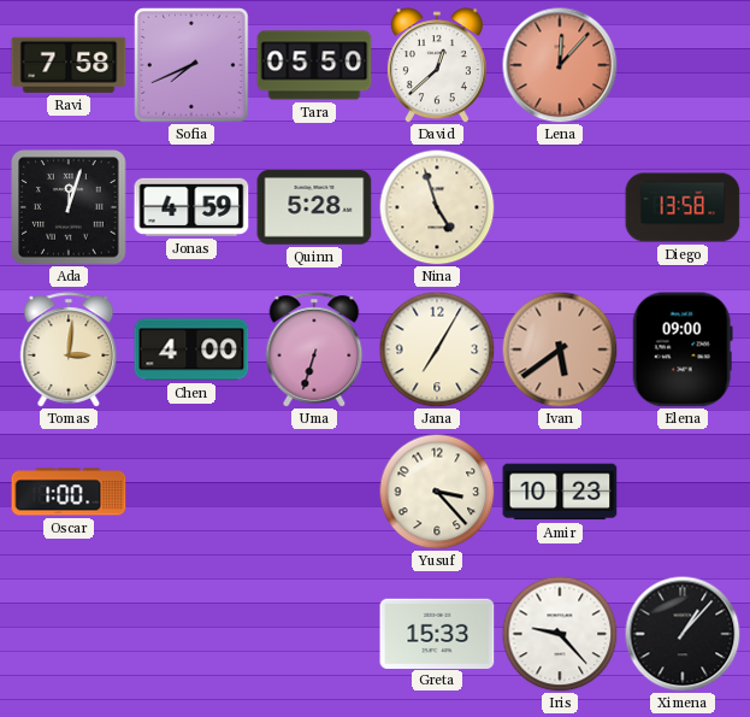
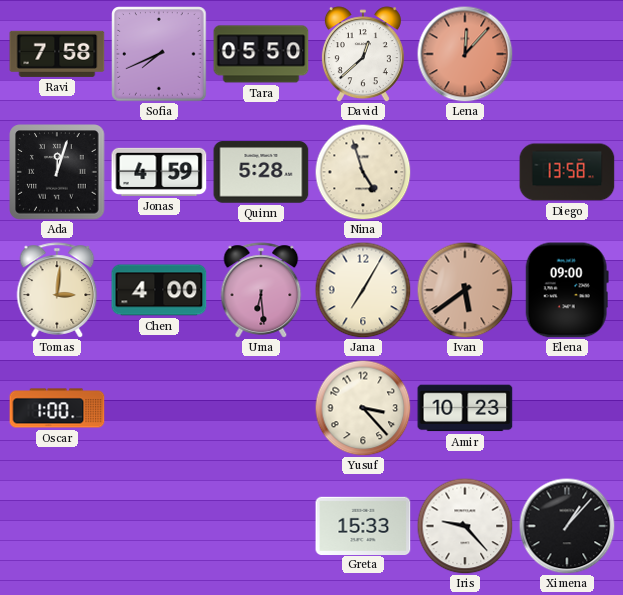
Uma: 6:33 -> 6:29 (261, 290)
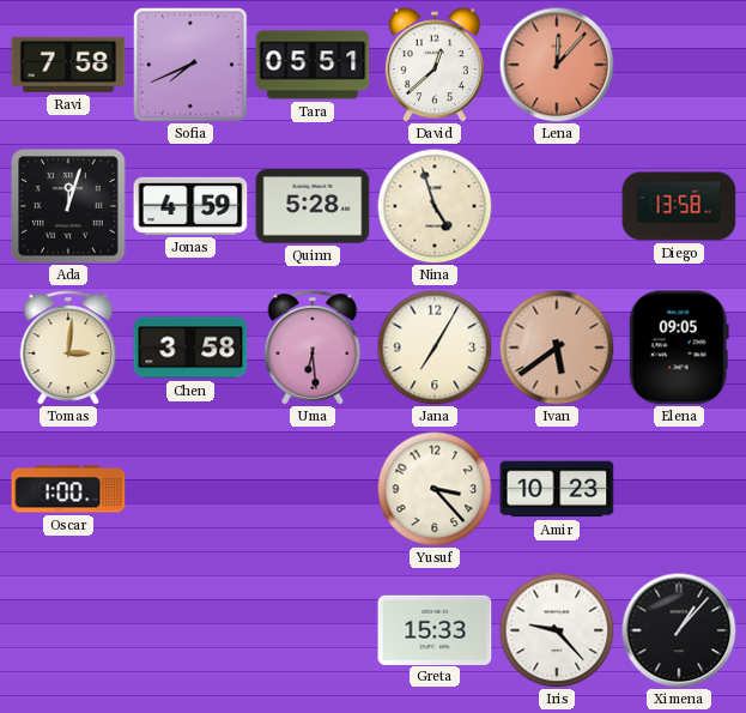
Tara: 05:50 -> 05:51 (313, 65)
Chen: 4:00 -> 3:58 (190, 348)
Elena: 09:00 -> 09:05 (679, 348)
